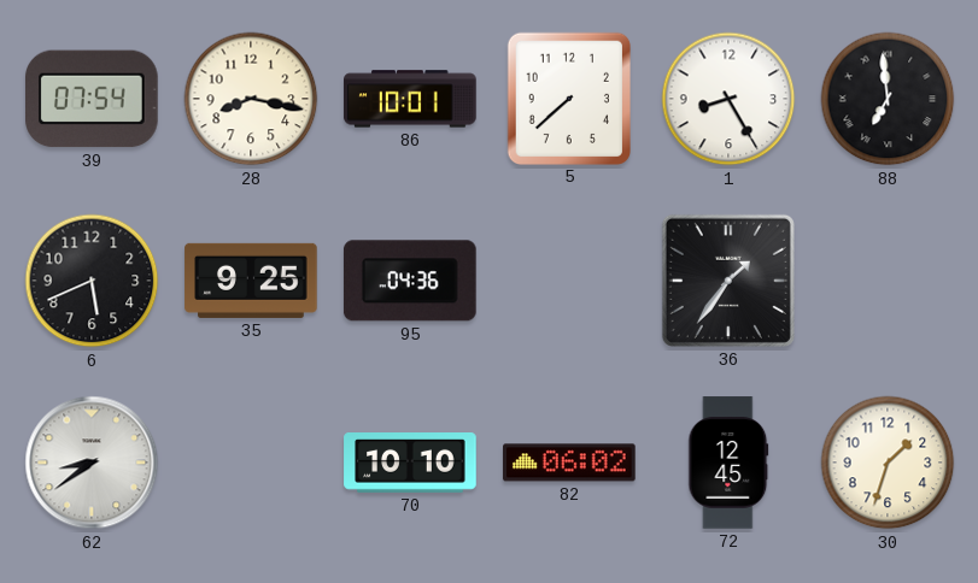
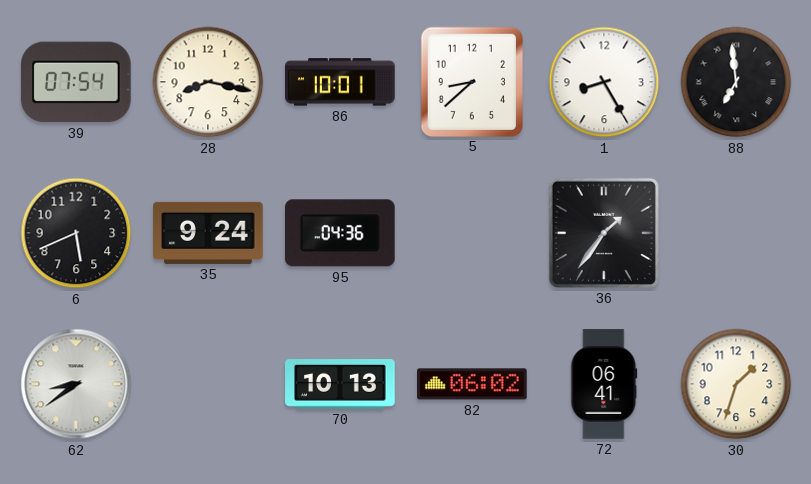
5: 7:38 -> 8:38 (471, 81)
35: 9:25 -> 9:24 (208, 233)
70: 10:10 -> 10:13 (340, 385)
72: 12:45 -> 06:41 (604, 384)
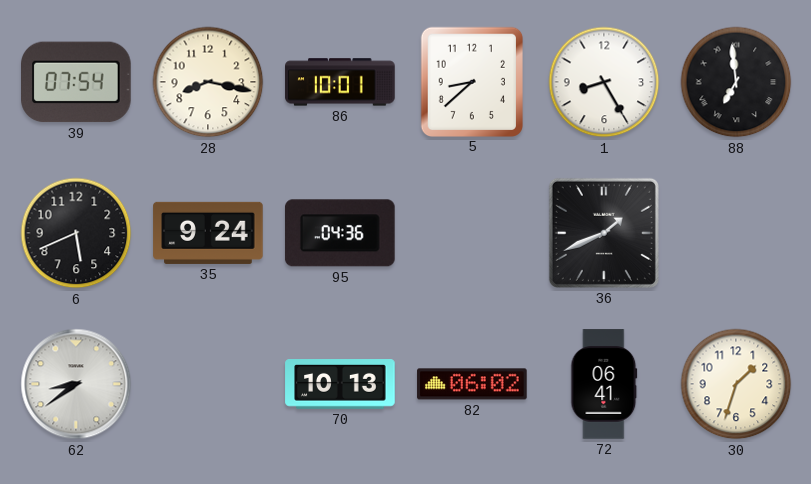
36: 1:36 -> 1:41 (604, 233)
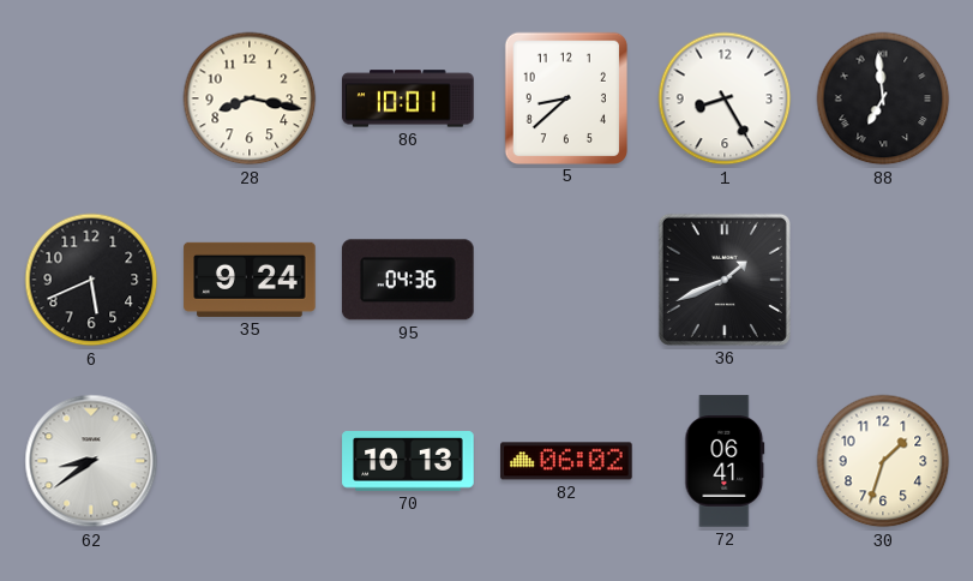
39: 07:54 -> none (77, 82)
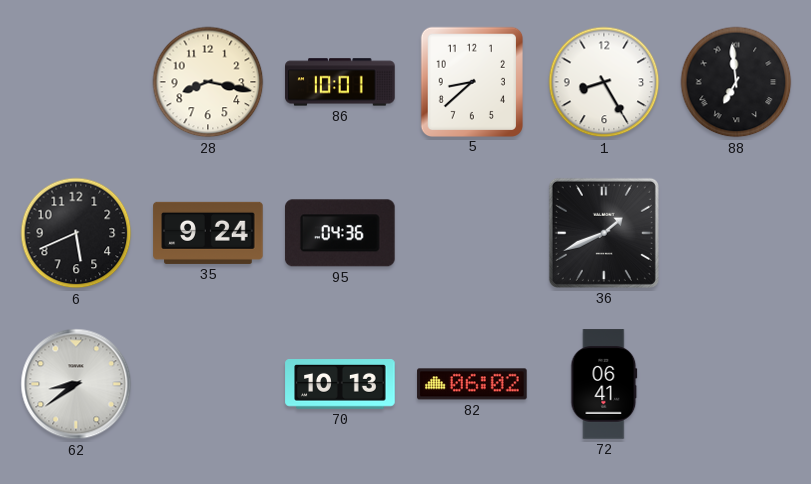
30: 1:33 -> none (883, 461)
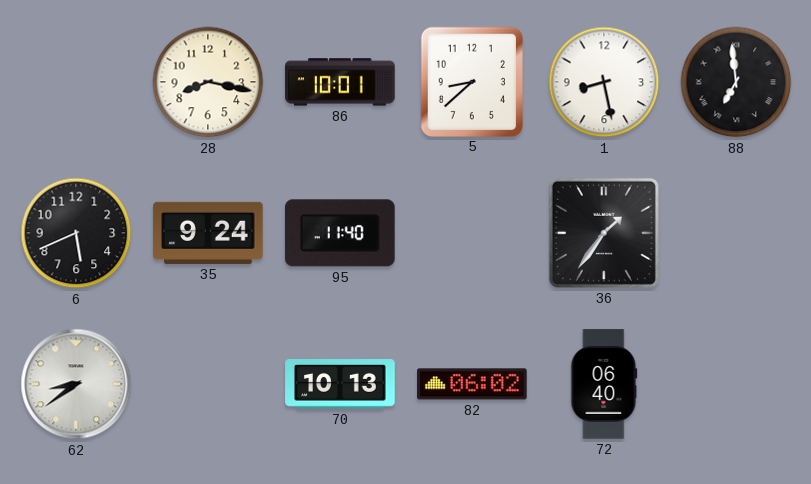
1: 8:25 -> 8:28 (604, 82)
95: 04:36 -> 11:40 (340, 233)
36: 1:41 -> 1:36 (604, 233)
72: 06:41 -> 06:40 (604, 384)
